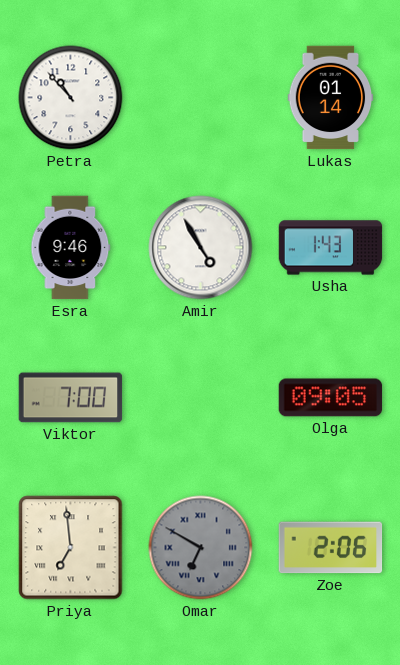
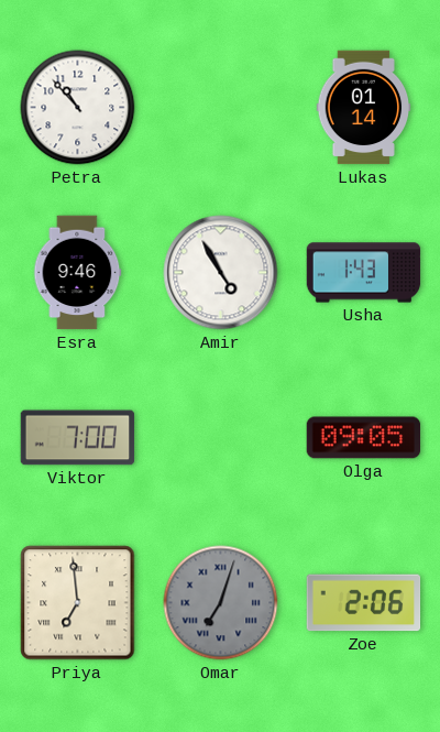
Omar: 6:50 -> 7:03 (221, 603)
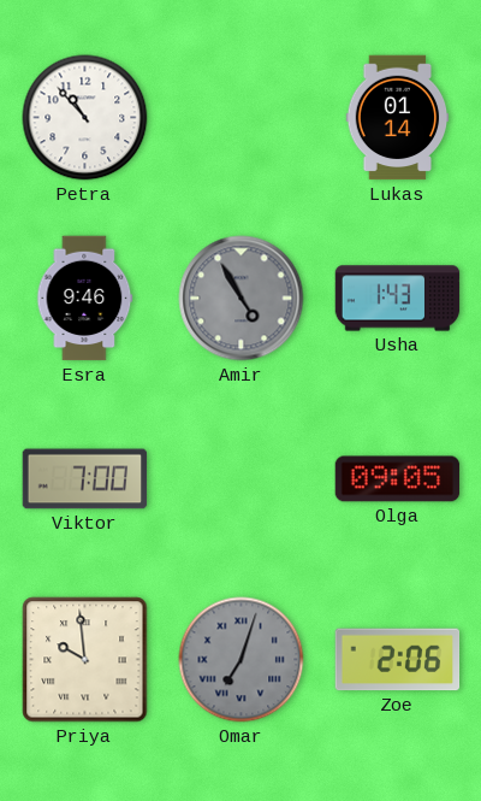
Amir dial: white -> grey (242, 299)
Priya: 6:59 -> 9:59 (85, 660)
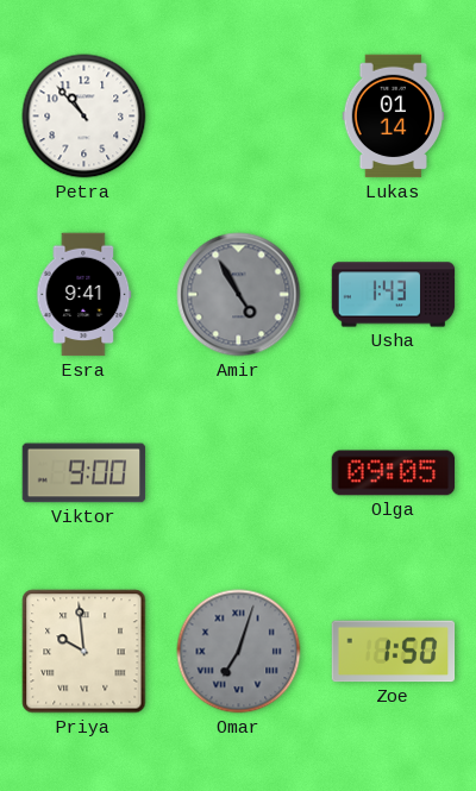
Esra: 9:46 -> 9:41 (84, 295)
Viktor: 7:00 -> 9:00 (84, 473)
Zoe: 2:06 -> 1:50 (394, 652)
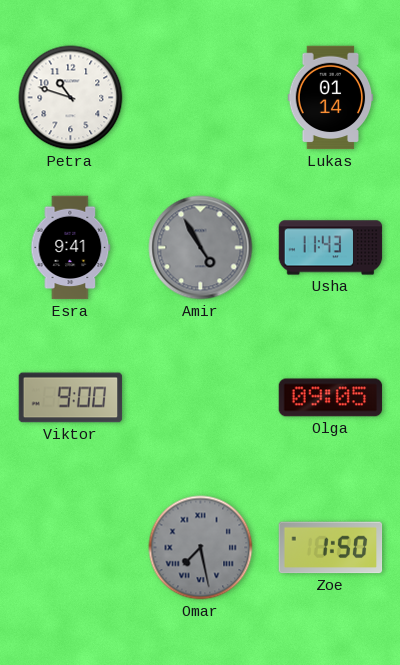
Petra: 10:53 -> 10:48 (71, 98)
Usha: 1:43 -> 11:43 (331, 248)
Priya: 9:59 -> none (84, 652)
Omar: 7:03 -> 7:28 (201, 548)
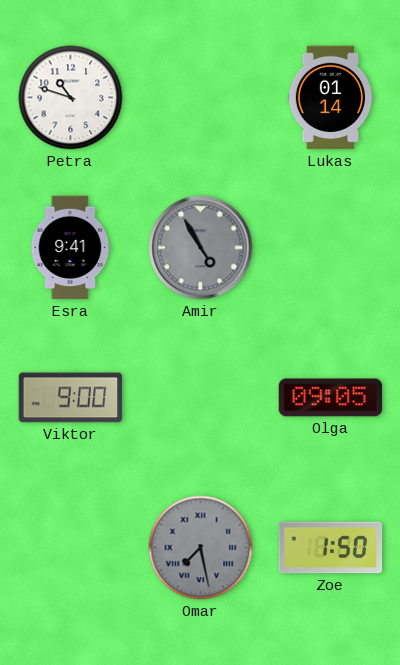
Usha: 11:43 -> none (331, 248)
